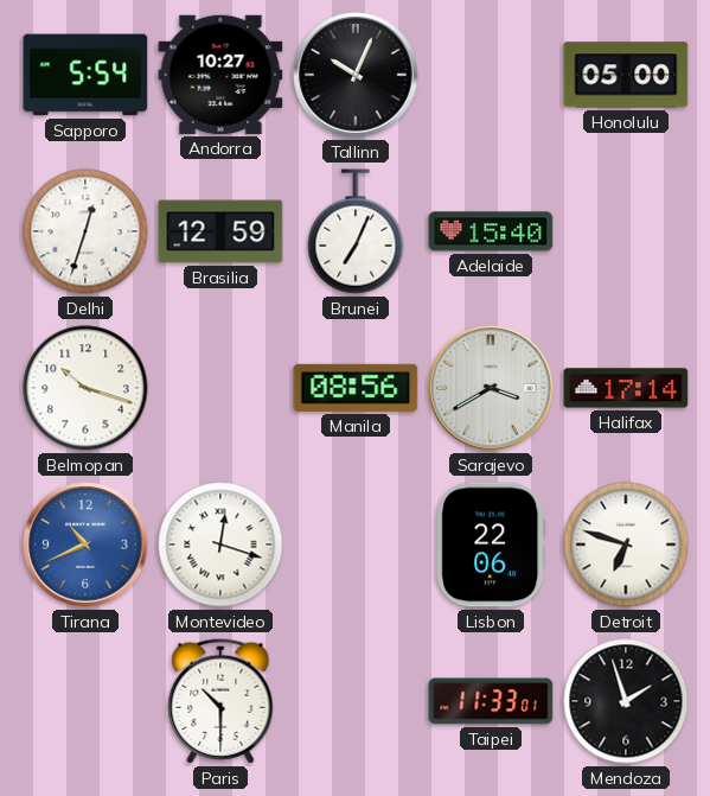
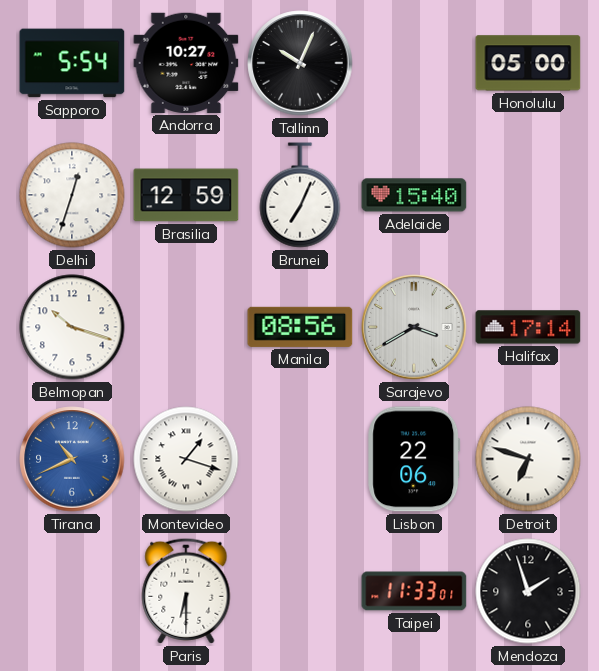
Montevideo: 12:18 -> 1:18 (186, 459)
Paris: 10:30 -> 6:30 (186, 591)
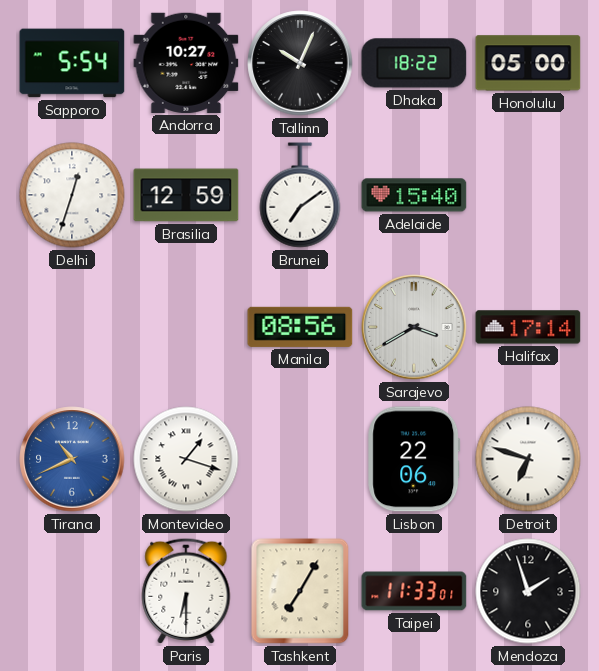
Dhaka: none -> 18:22 (414, 63)
Brunei: 7:04 -> 7:09 (300, 195)
Belmopan: 10:18 -> none (72, 327)
Tashkent: none -> 7:05 (300, 591)
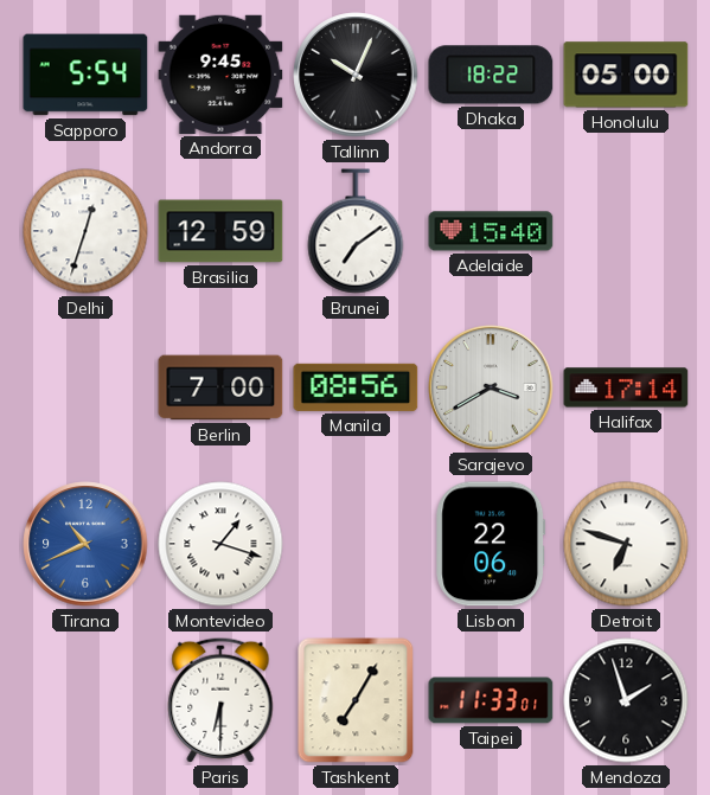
Andorra: 10:27 -> 9:45 (220, 75)
Berlin: none -> 7:00 (220, 387)
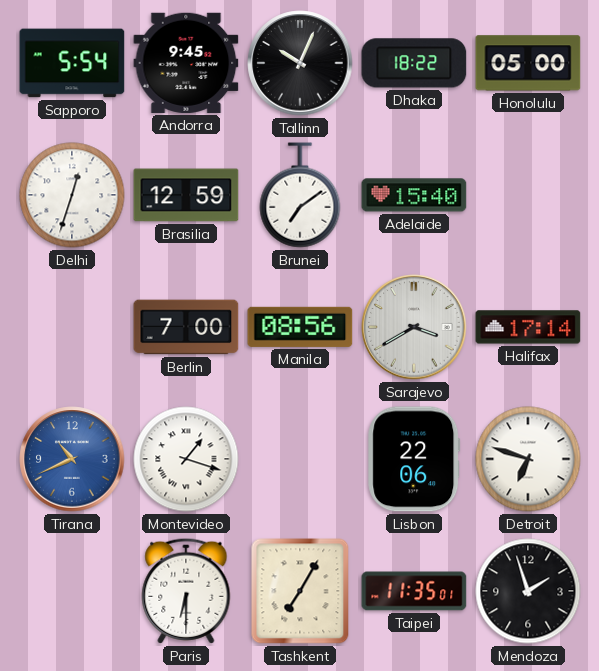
Taipei: 11:33 -> 11:35 (414, 591)
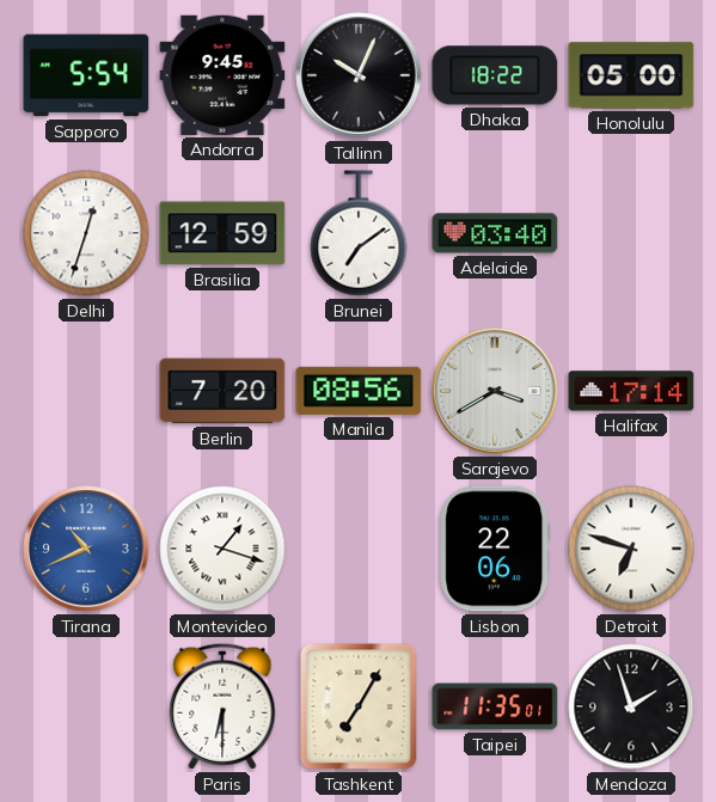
Adelaide: 15:40 -> 03:40 (495, 233)
Berlin: 7:00 -> 7:20 (222, 391)
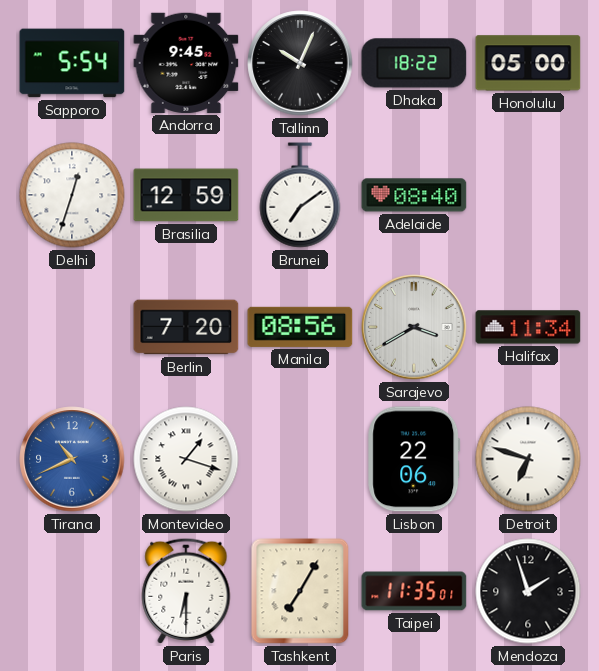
Adelaide: 03:40 -> 08:40 (414, 195)
Halifax: 17:14 -> 11:34 (528, 327)
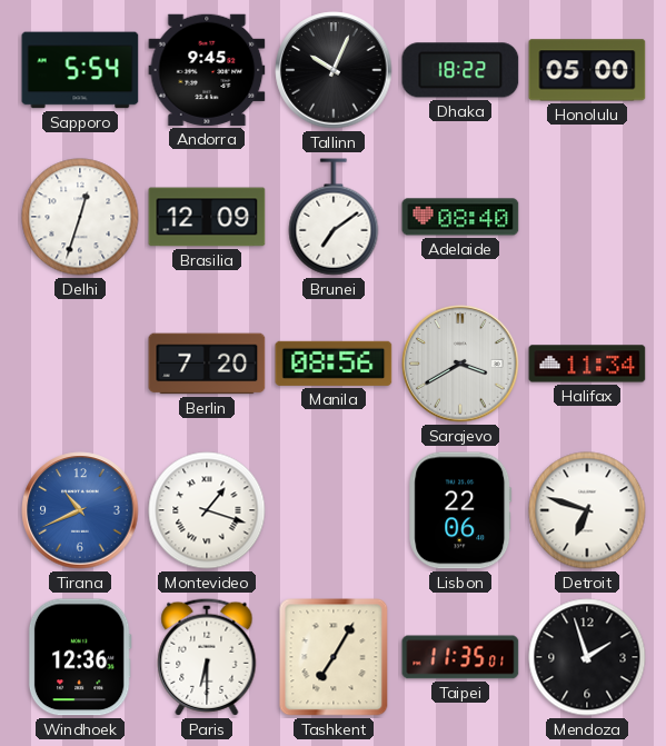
Brasilia: 12:59 -> 12:09 (207, 217)
Windhoek: none -> 12:36 (80, 657)
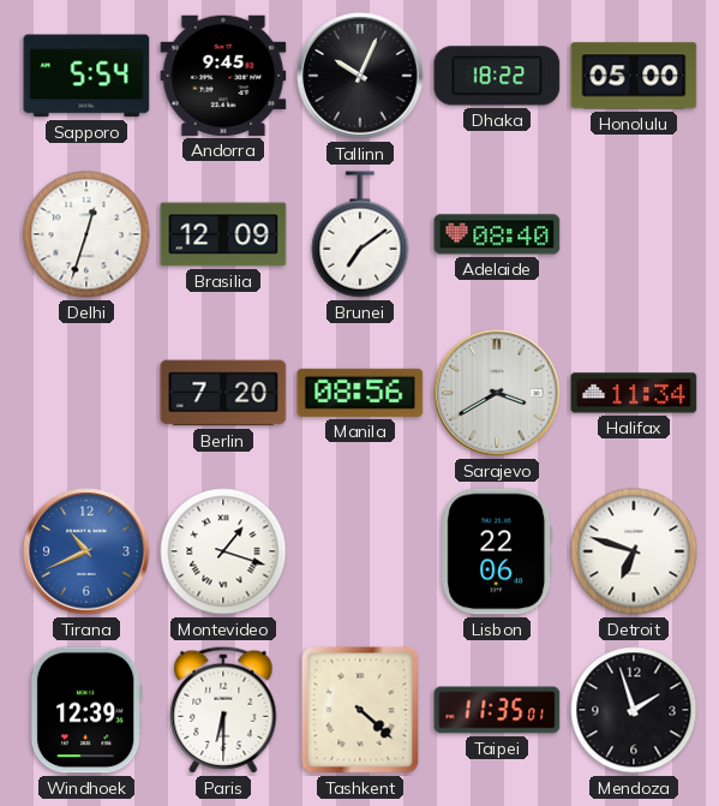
Windhoek: 12:36 -> 12:39 (86, 710)
Tashkent: 7:05 -> 4:22 (360, 710)
